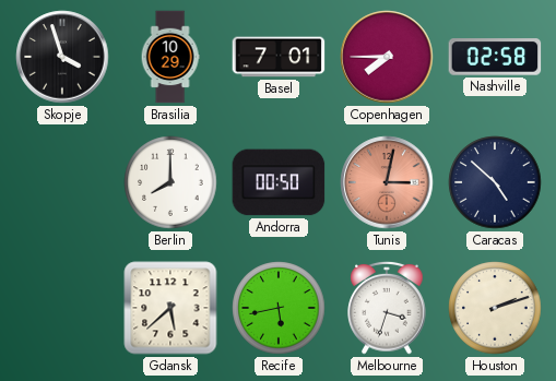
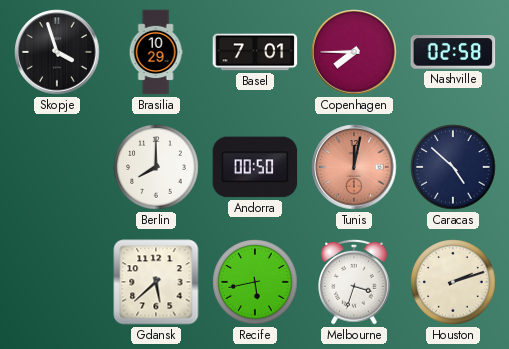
Tunis: 3:02 -> 12:02 (354, 167)
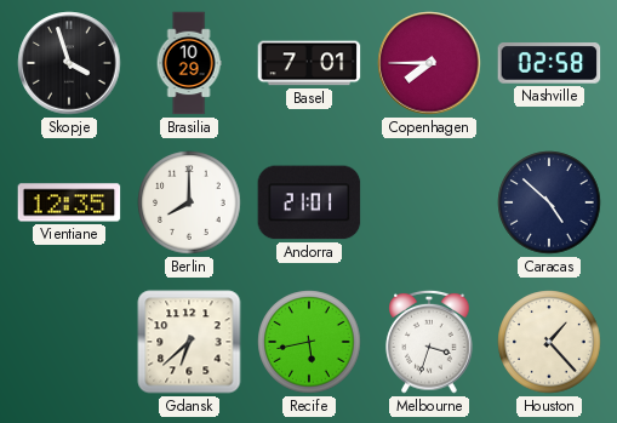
Vientiane: none -> 12:35 (69, 202)
Andorra: 00:50 -> 21:01 (309, 202)
Tunis: 12:02 -> none (354, 167)
Gdansk: 5:38 -> 6:38 (189, 342)
Houston: 2:12 -> 1:23 (549, 342)
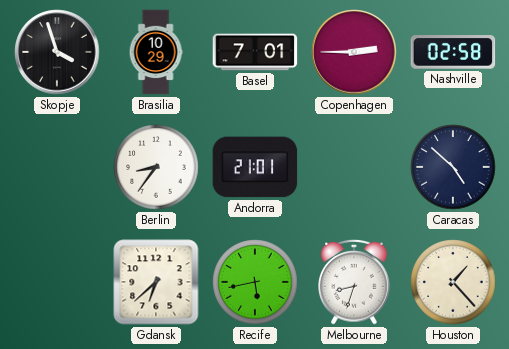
Copenhagen: 7:45 -> 2:45 (354, 52)
Vientiane: 12:35 -> none (69, 202)
Berlin: 8:00 -> 8:36 (156, 167)
Melbourne: 3:33 -> 8:33 (354, 282)
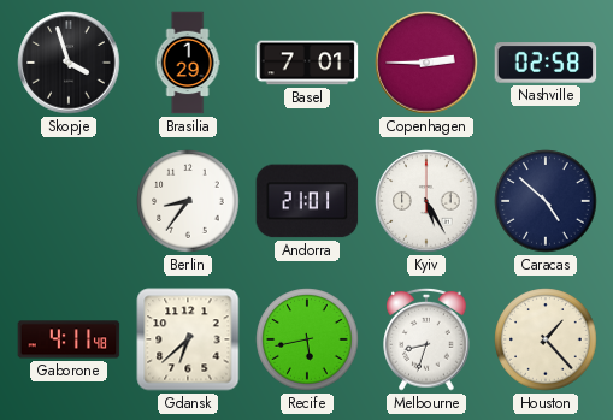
Brasilia: 10:29 -> 1:29 (188, 63)
Kyiv: none -> 5:25 (426, 201)
Gaborone: none -> 4:11 (69, 339)
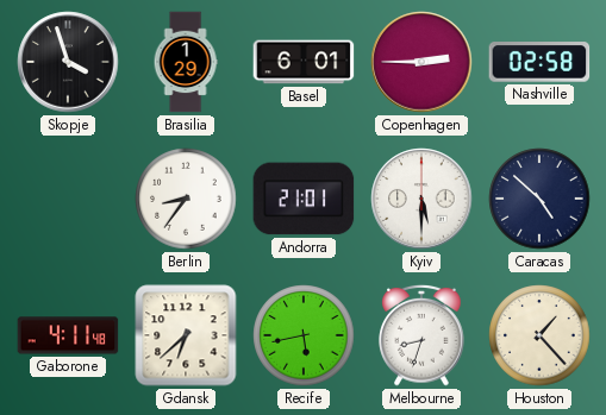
Basel: 7:01 -> 6:01 (304, 62)
Kyiv: 5:25 -> 5:30 (421, 199)
